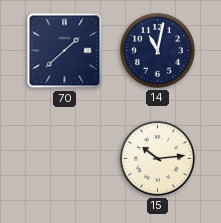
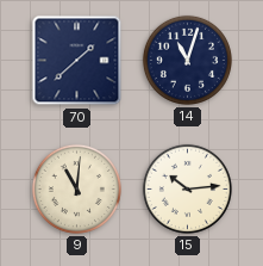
14: 11:02 -> 11:03 (187, 60)
9: none -> 11:01 (76, 188)
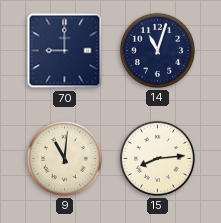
70: 1:38 -> 9:00 (65, 51)
15: 10:14 -> 8:14 (157, 158)
